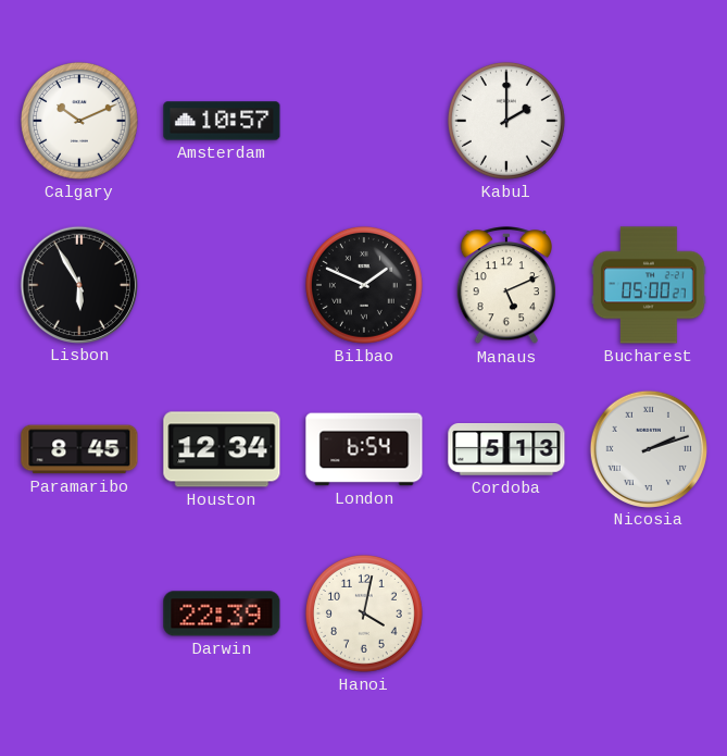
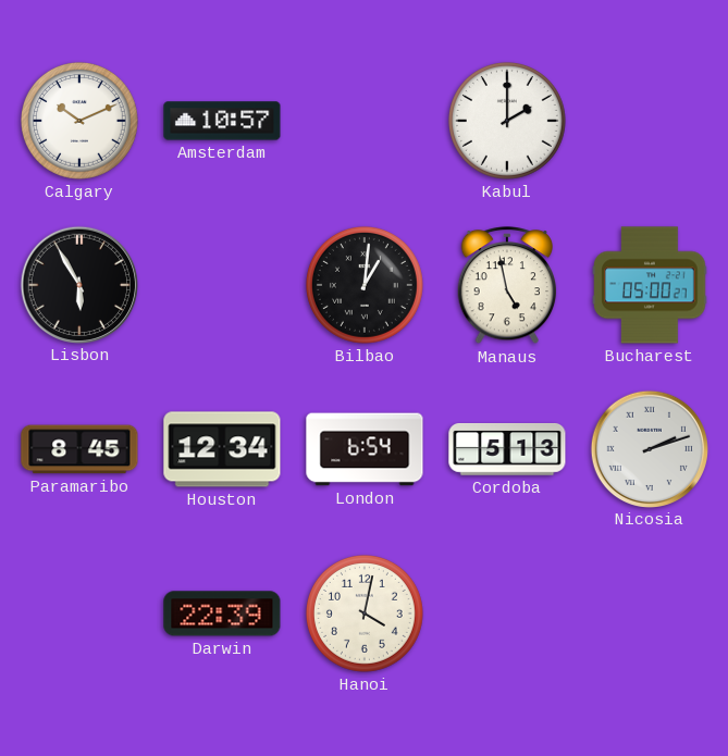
Bilbao: 1:49 -> 1:01 (365, 285)
Manaus: 5:11 -> 4:58 (507, 286)
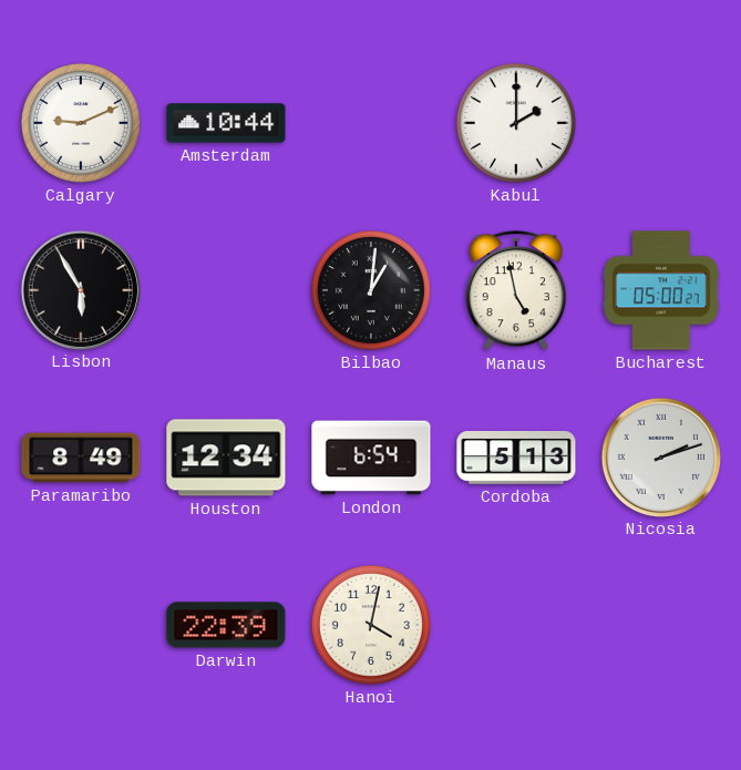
Calgary: 10:11 -> 9:11 (81, 123)
Amsterdam: 10:57 -> 10:44 (226, 123)
Paramaribo: 8:45 -> 8:49 (81, 458)
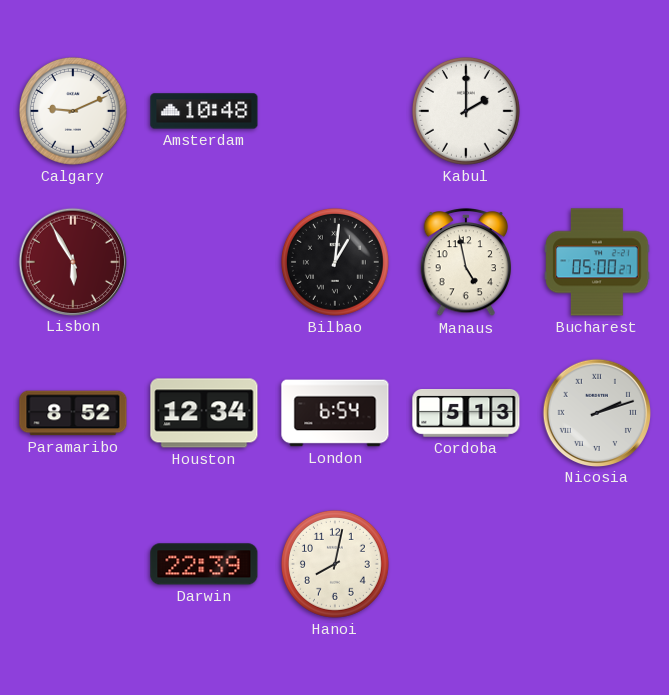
Amsterdam: 10:44 -> 10:48 (204, 111)
Lisbon dial: black -> burgundy (72, 261)
Paramaribo: 8:49 -> 8:52 (73, 413)
Hanoi: 4:02 -> 8:02 (335, 564)
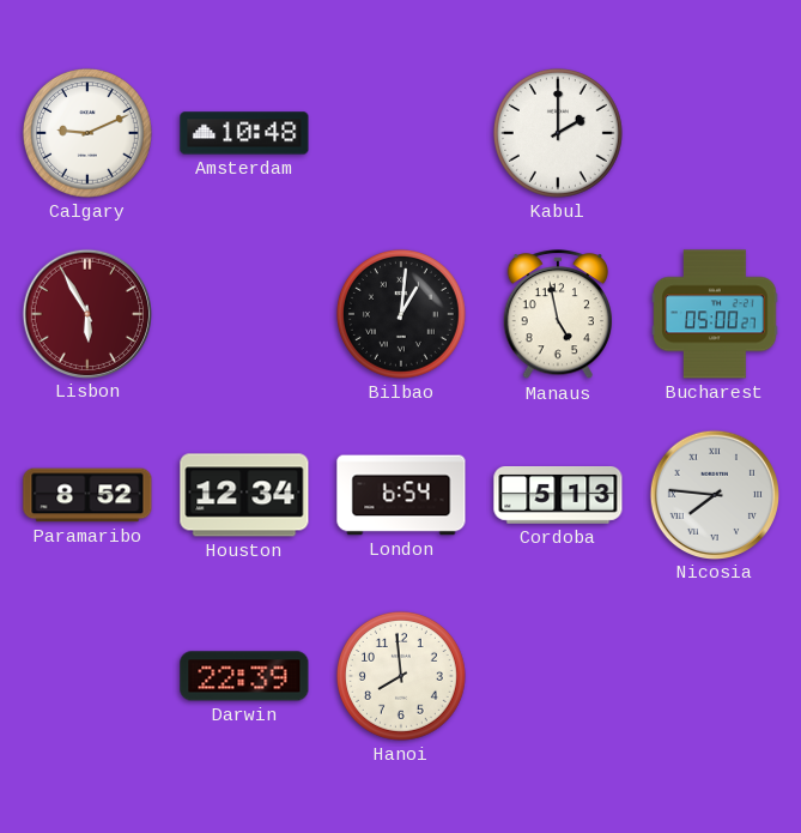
Nicosia: 2:12 -> 7:46 (714, 494)
Hanoi: 8:02 -> 7:59 (401, 676)
